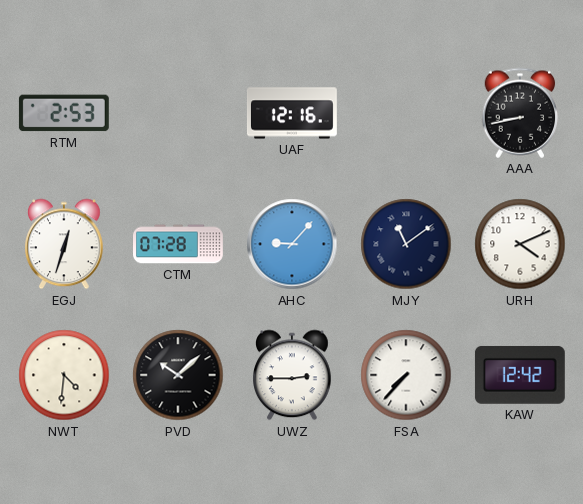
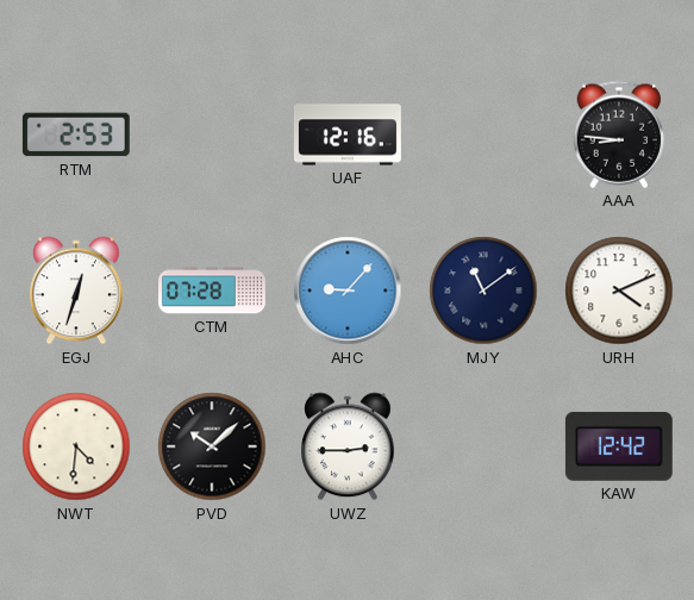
AAA: 8:43 -> 8:46 (619, 135)
FSA: 7:37 -> none (406, 375)
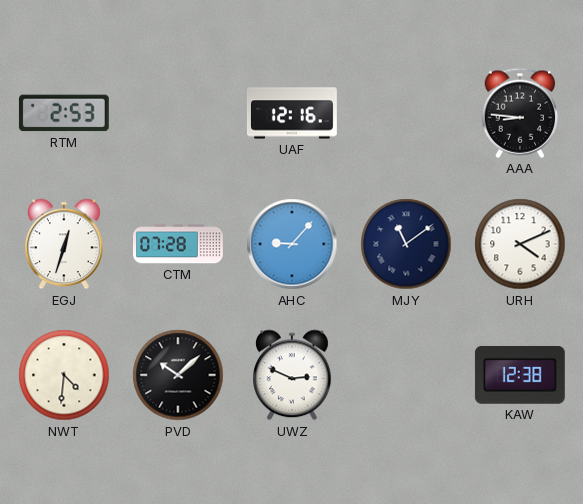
UWZ: 2:45 -> 2:49 (293, 375)
KAW: 12:42 -> 12:38 (520, 375)
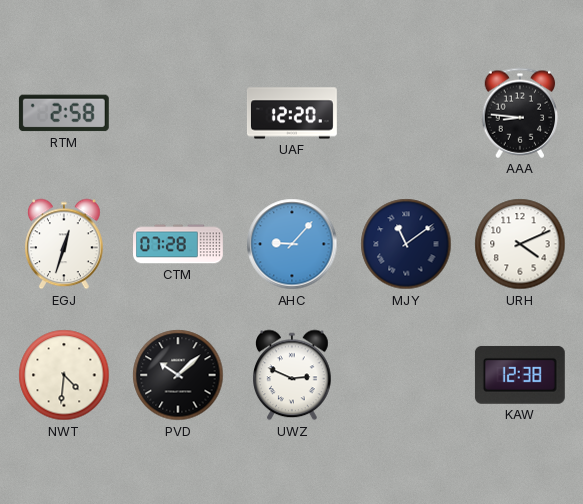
RTM: 2:53 -> 2:58 (64, 113)
UAF: 12:16 -> 12:20 (292, 113)
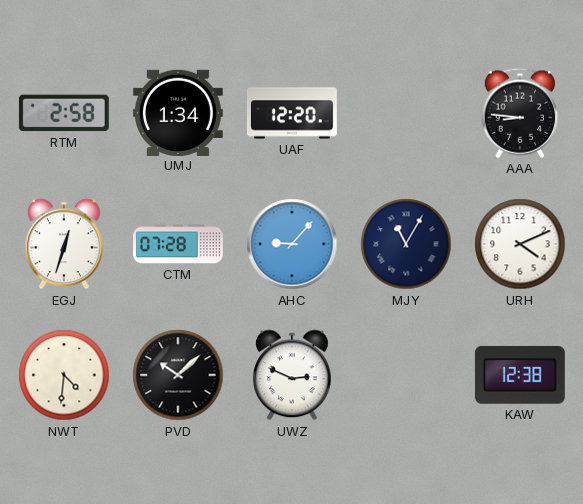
UMJ: none -> 1:34 (178, 112)
MJY: 11:09 -> 11:05 (406, 244)
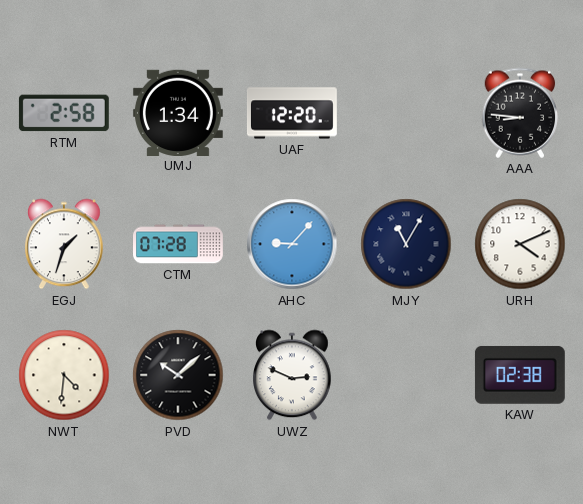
EGJ: 12:33 -> 1:33 (65, 244)
KAW: 12:38 -> 02:38 (520, 375)
